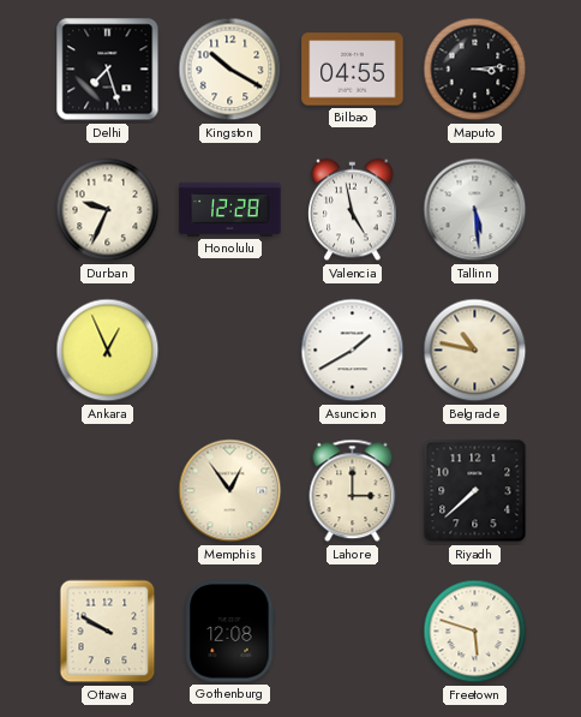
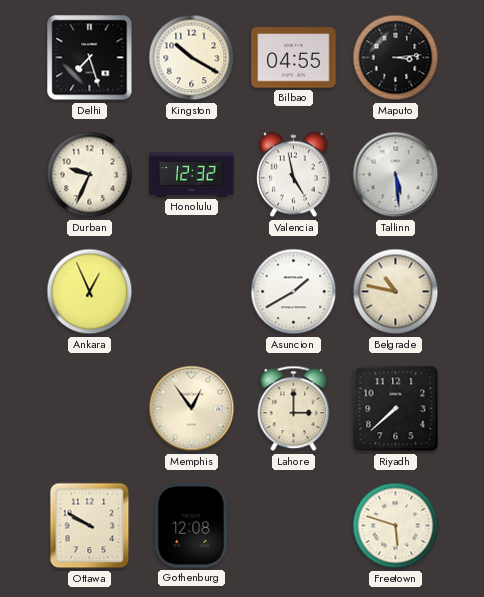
Honolulu: 12:28 -> 12:32 (192, 174)
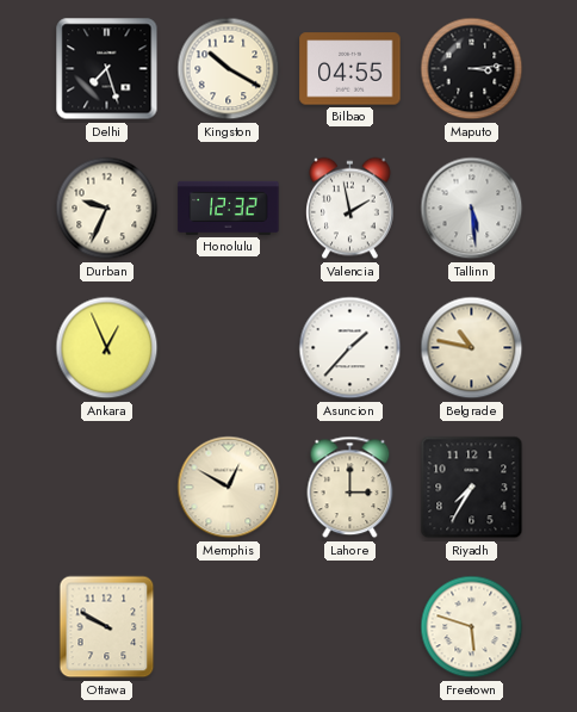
Valencia: 4:58 -> 1:58 (350, 209)
Asuncion: 1:40 -> 1:37 (350, 348)
Memphis: 12:54 -> 12:50 (229, 488)
Riyadh: 7:38 -> 7:35 (472, 488)
Gothenburg: 12:08 -> none (192, 526)
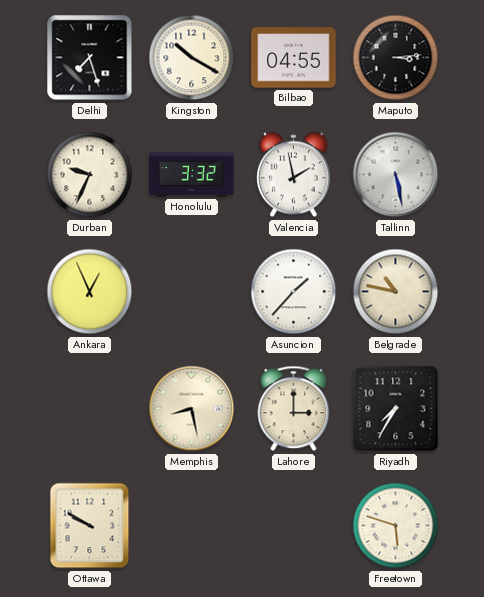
Honolulu: 12:32 -> 3:32 (192, 174)
Tallinn: 5:29 -> 5:28 (396, 175)
Memphis: 12:50 -> 8:28 (192, 409)
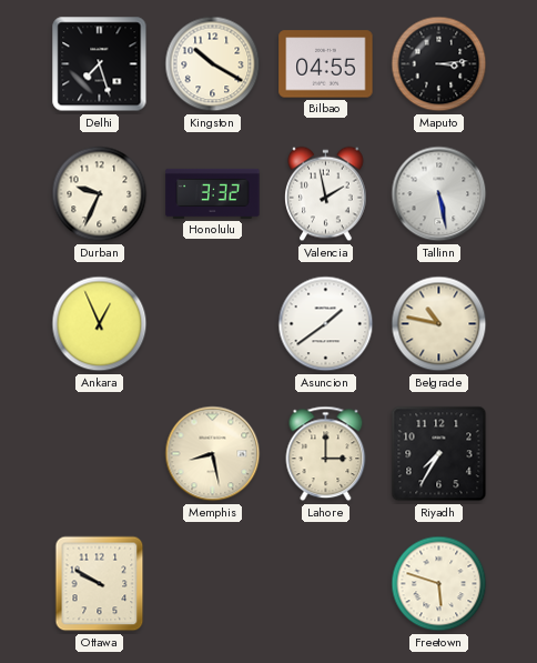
Asuncion: 1:37 -> 1:39 (326, 324)
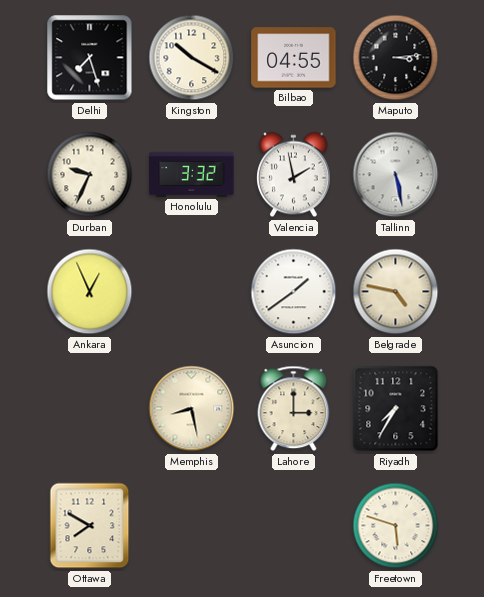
Belgrade: 10:47 -> 4:47 (396, 292)
Ottawa: 9:50 -> 7:50 (90, 526)
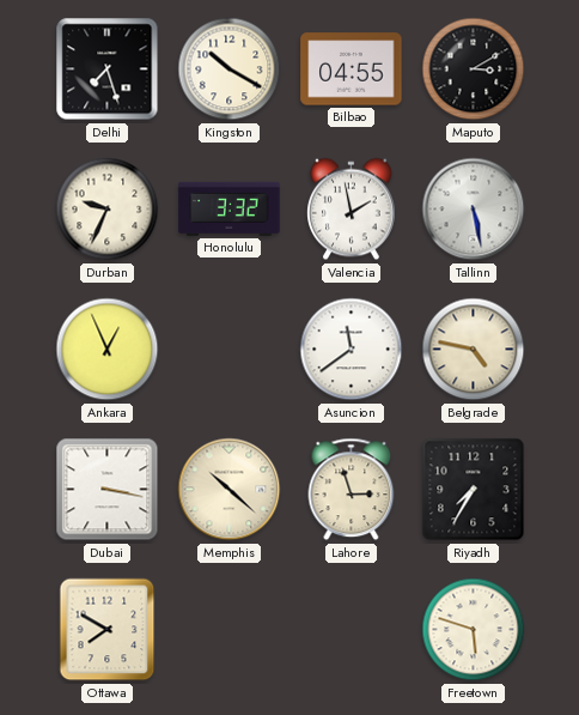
Maputo: 3:14 -> 3:10 (474, 69)
Asuncion: 1:39 -> 11:39 (352, 350)
Dubai: none -> 3:17 (108, 490)
Memphis: 8:28 -> 10:22 (230, 490)
Lahore: 3:00 -> 2:57 (352, 490)
